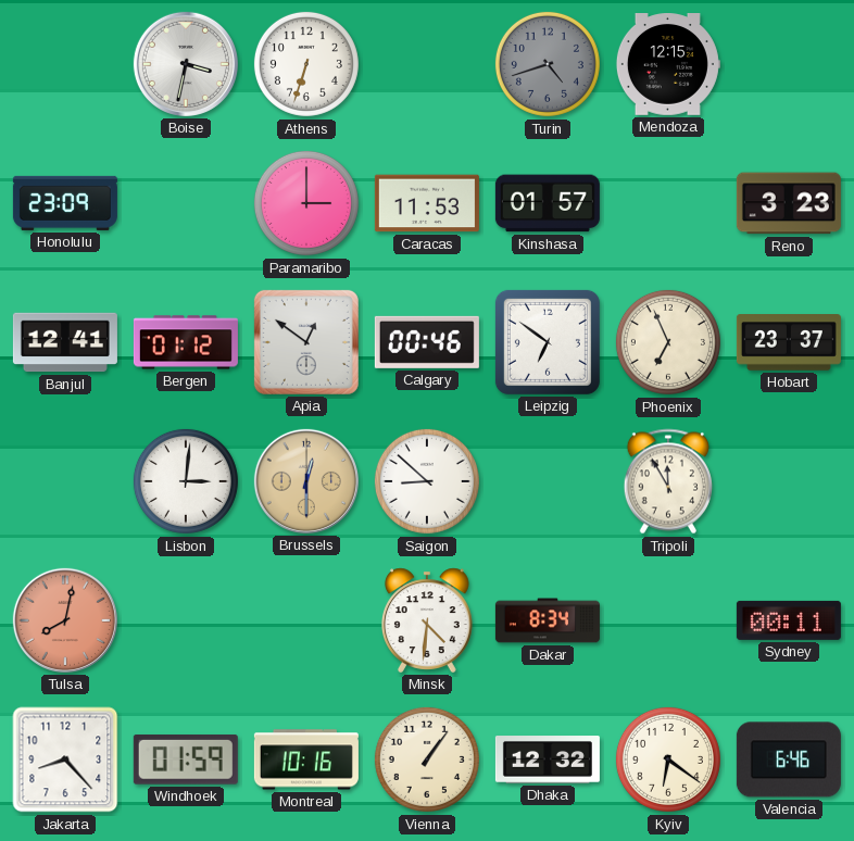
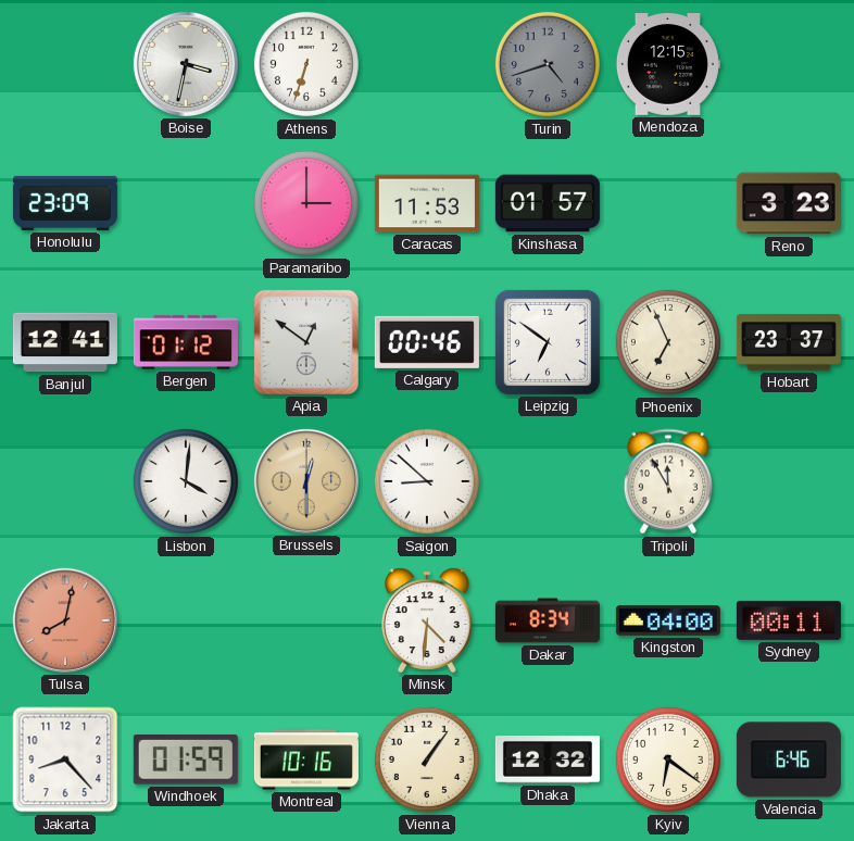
Lisbon: 3:01 -> 4:01 (186, 481)
Kingston: none -> 04:00 (668, 622)
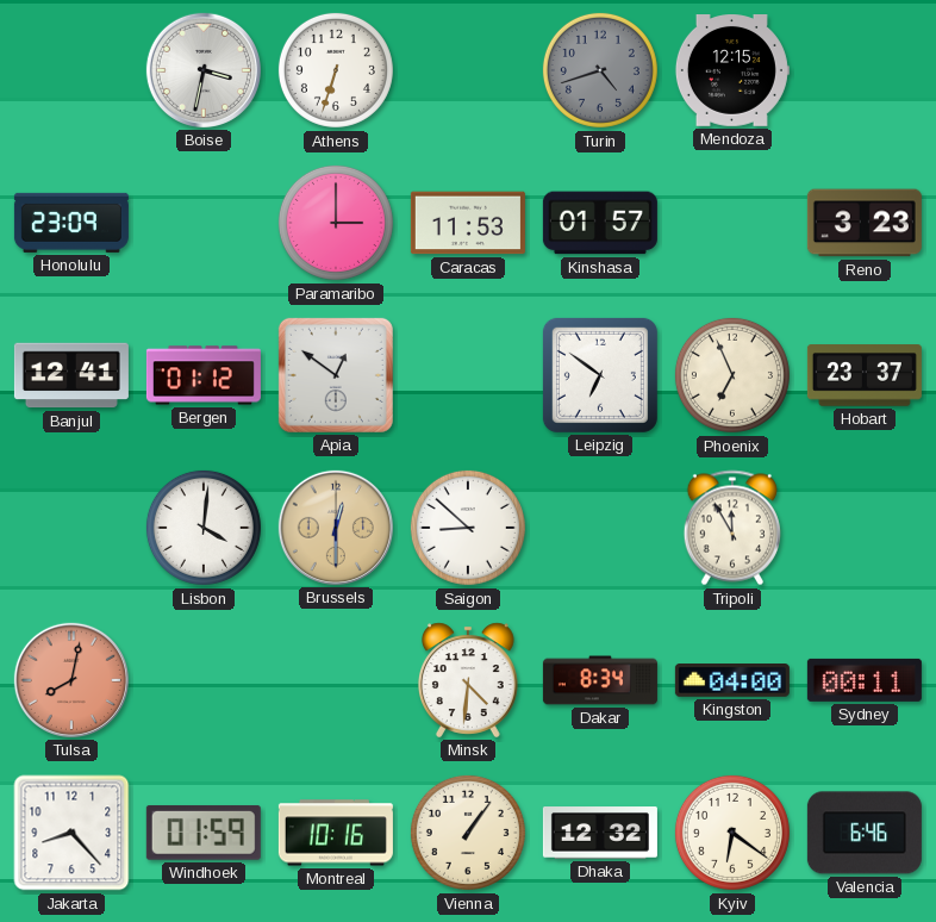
Calgary: 00:46 -> none (427, 342)
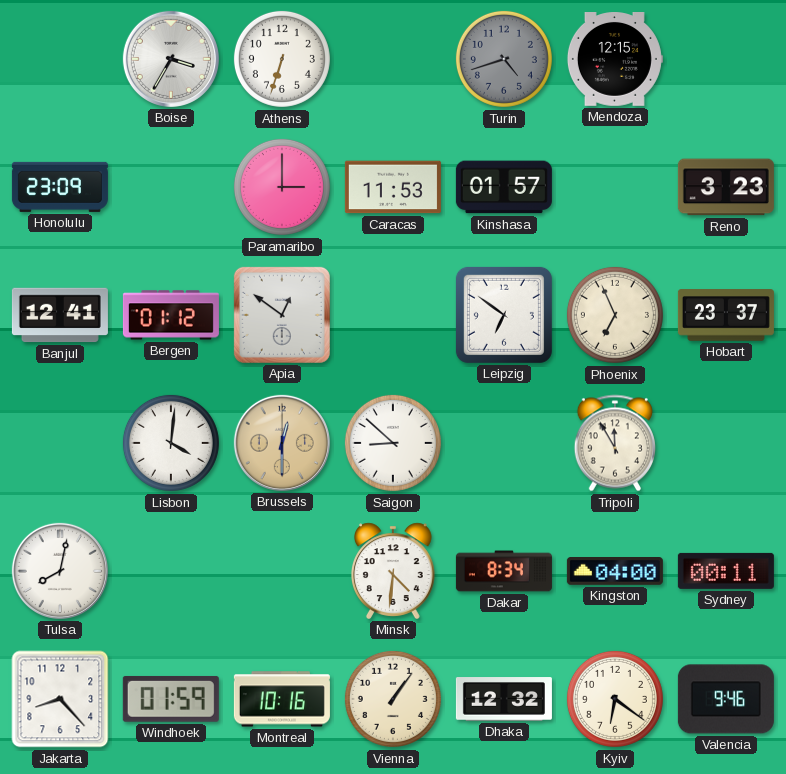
Boise: 3:32 -> 3:35 (171, 59)
Tulsa dial: salmon -> white (60, 571)
Valencia: 6:46 -> 9:46 (726, 699)
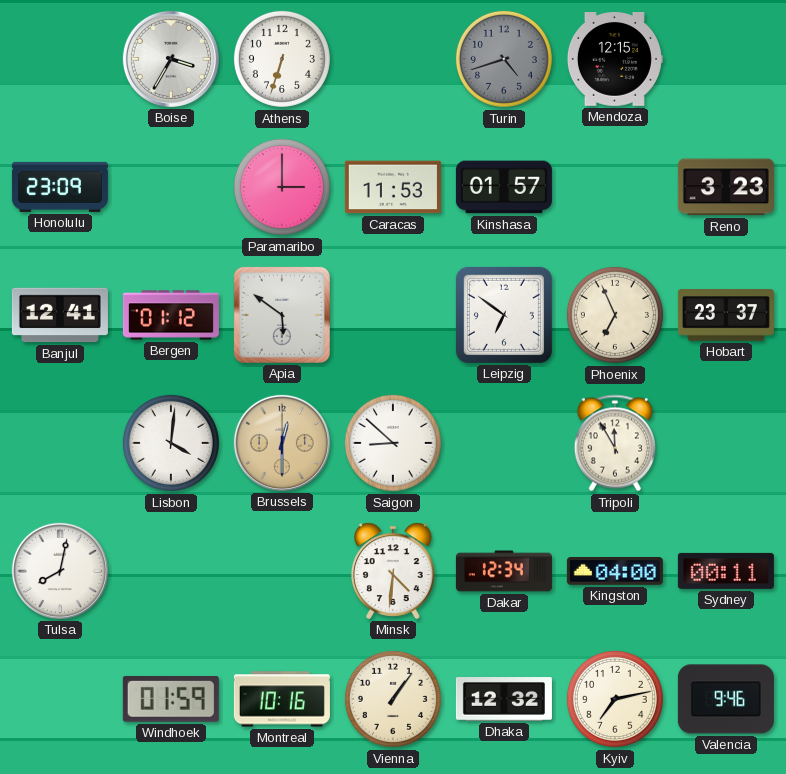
Apia: 12:51 -> 5:51 (282, 315)
Dakar: 8:34 -> 12:34 (504, 571)
Jakarta: 8:23 -> none (60, 699)
Kyiv: 6:21 -> 7:13 (615, 699)
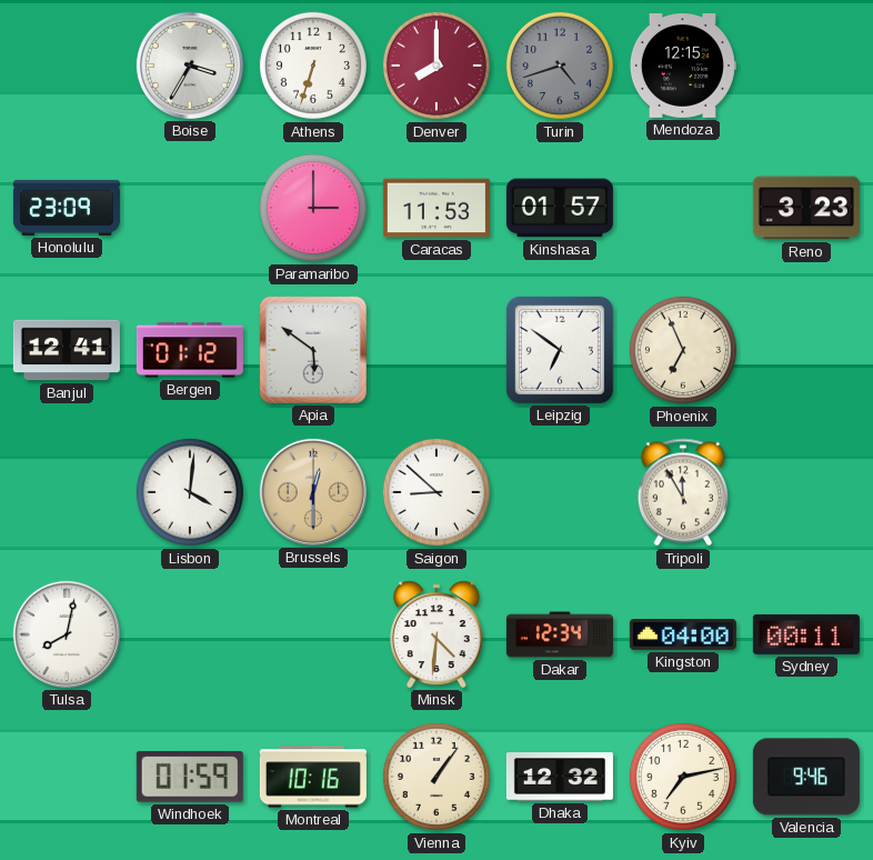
Denver: none -> 8:00 (436, 66)
Hobart: 23:37 -> none (726, 315)
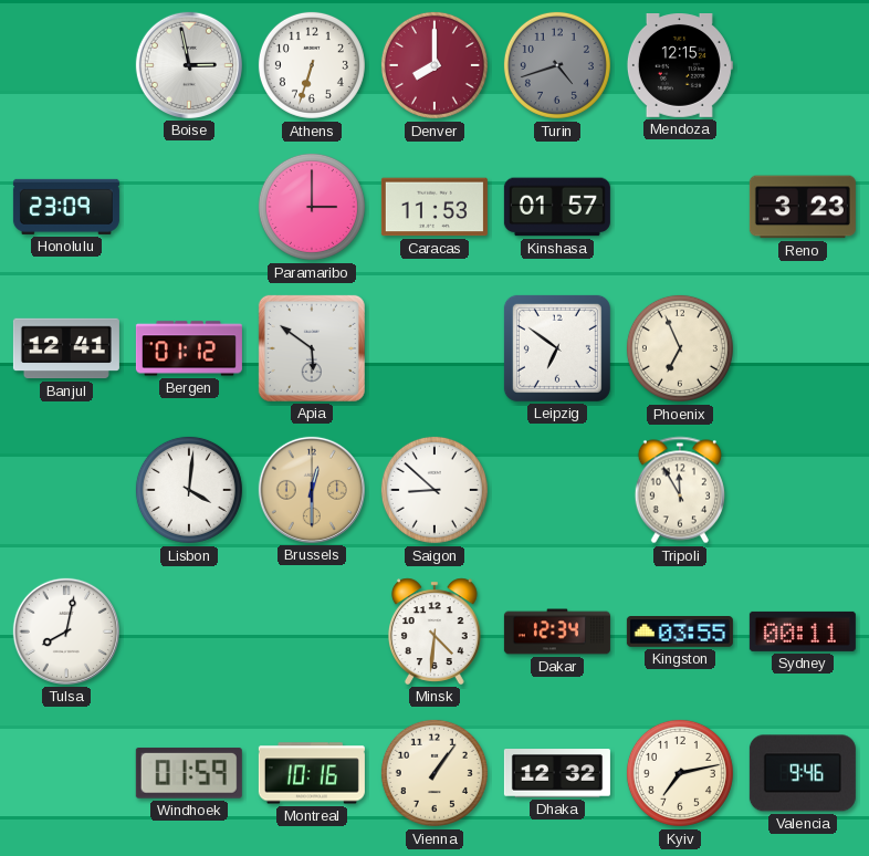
Boise: 3:35 -> 2:58 (189, 65)
Kingston: 04:00 -> 03:55 (680, 633)
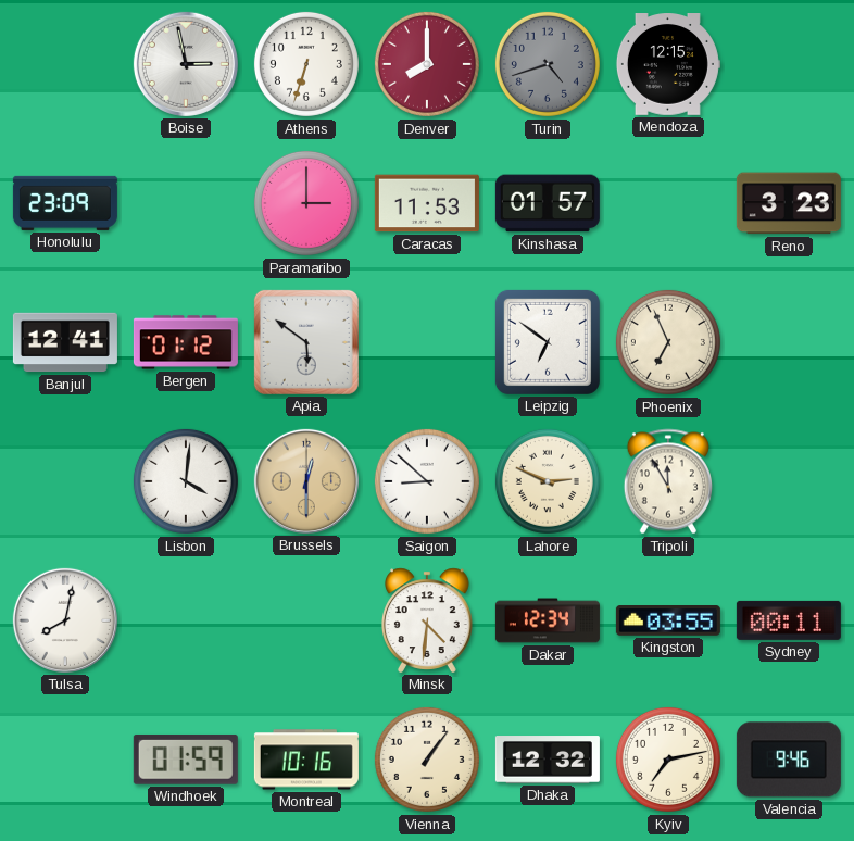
Lahore: none -> 2:49 (548, 481)
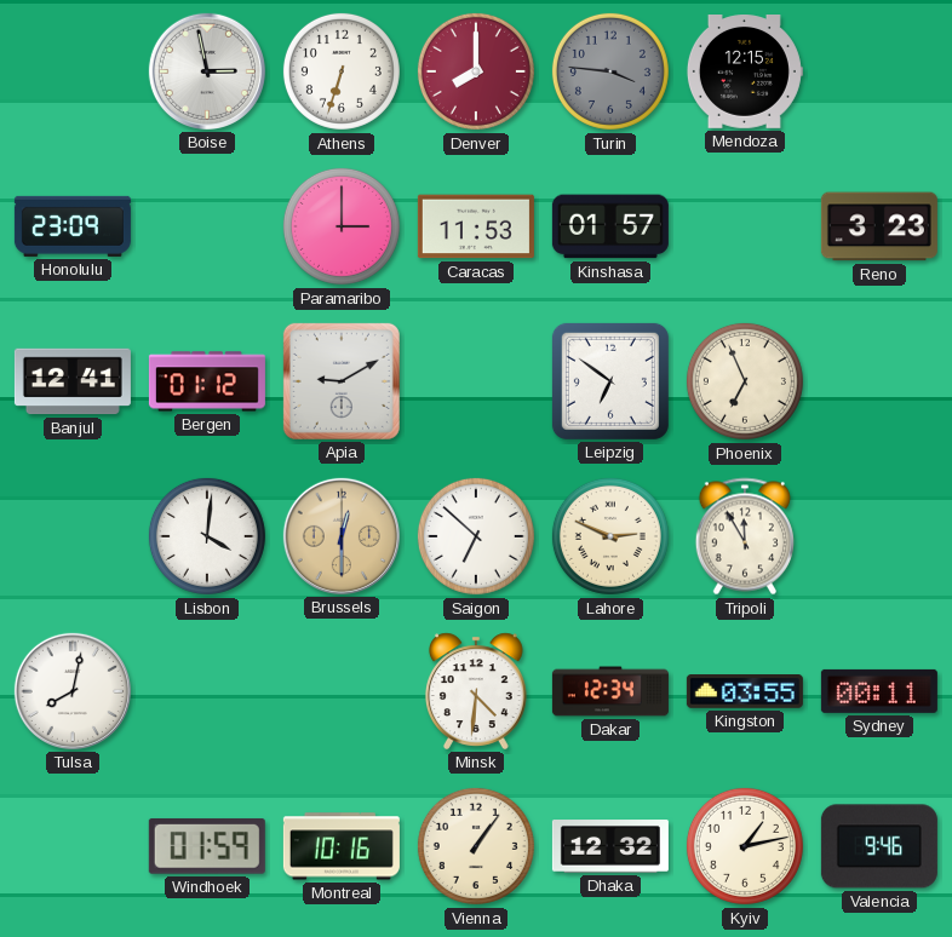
Turin: 4:42 -> 3:46 (610, 71)
Apia: 5:51 -> 9:10 (342, 381)
Saigon: 8:52 -> 6:52 (476, 536)
Kyiv: 7:13 -> 1:13 (745, 846)
